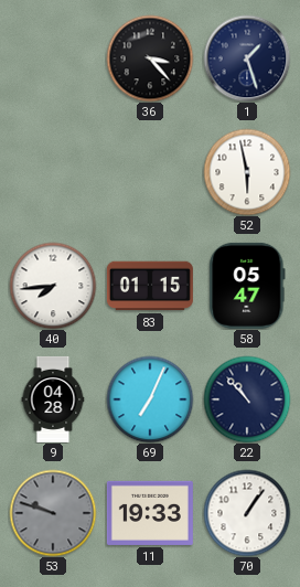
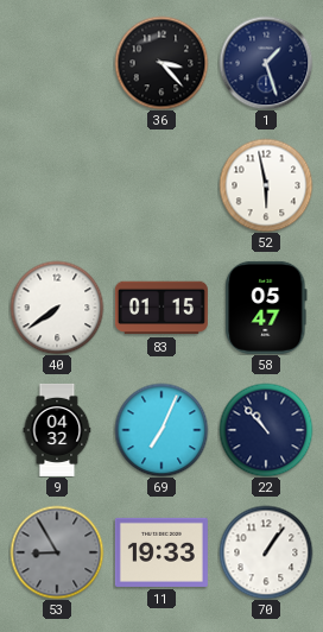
40: 7:44 -> 7:39 (57, 308)
9: 04:28 -> 04:32 (57, 430)
53: 9:48 -> 8:55 (57, 552)
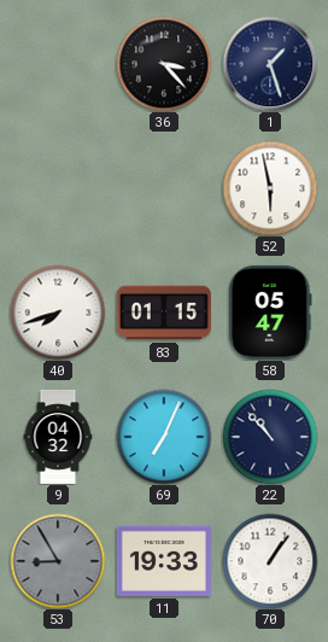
40: 7:39 -> 7:42 (58, 313)
